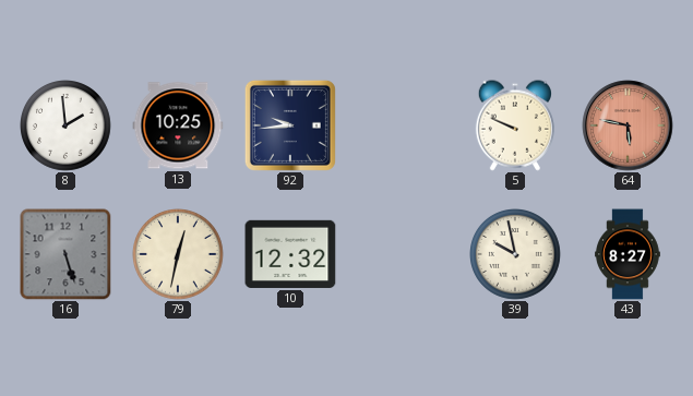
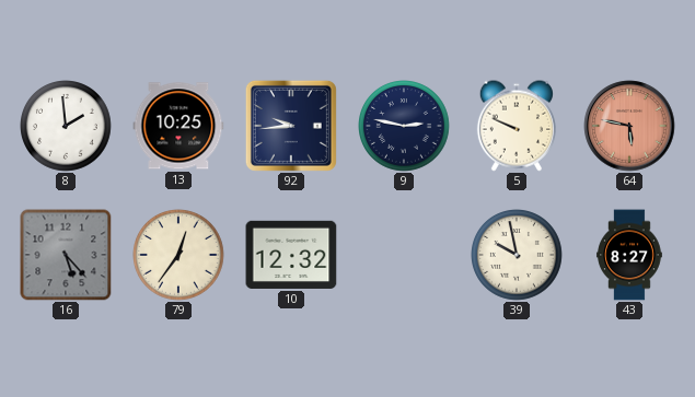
9: none -> 2:47 (405, 127)
16: 5:27 -> 5:23 (66, 255)
79: 12:32 -> 12:36 (179, 256)
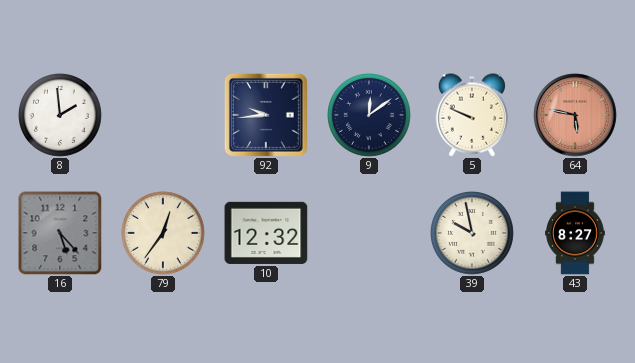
13: 10:25 -> none (178, 126)
9: 2:47 -> 12:09 (370, 116)
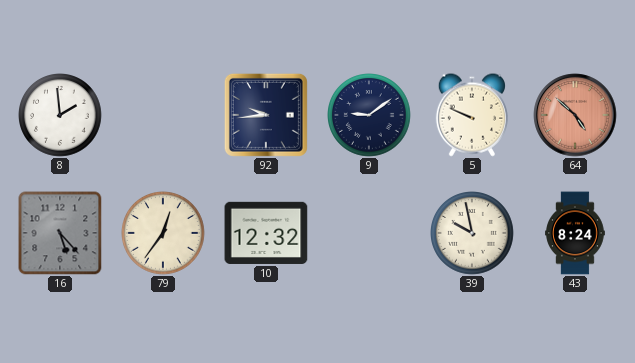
9: 12:09 -> 9:09 (370, 116)
64: 5:47 -> 4:52 (575, 115)
43: 8:27 -> 8:24 (576, 233)
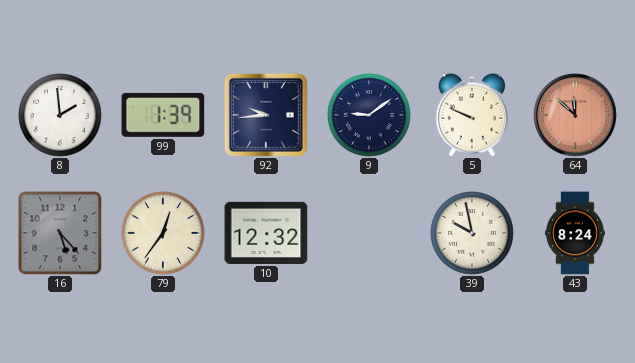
99: none -> 1:39 (163, 115)
64: 4:52 -> 11:52 (575, 115)
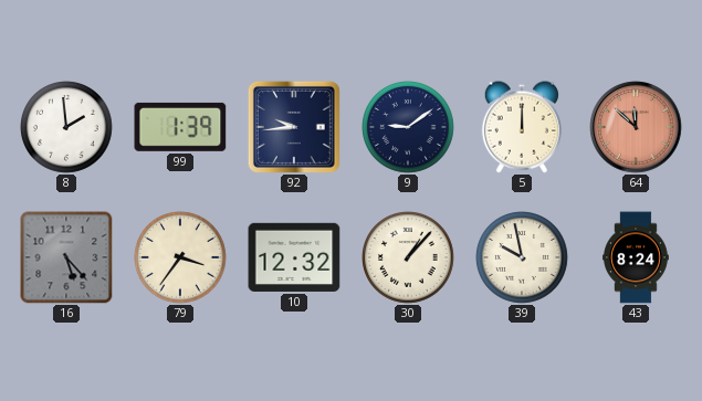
5: 9:49 -> 12:00 (521, 127)
79: 12:36 -> 3:36 (181, 258)
30: none -> 1:07 (409, 258)
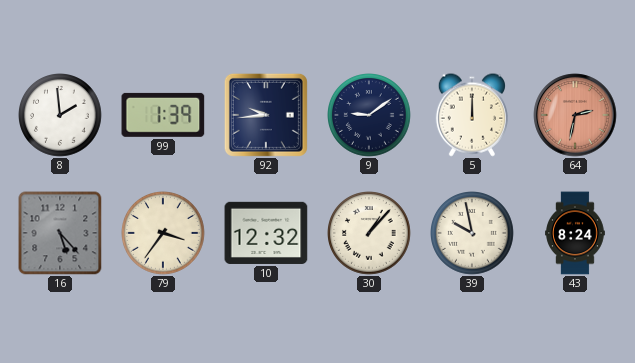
64: 11:52 -> 2:32 (575, 115)
